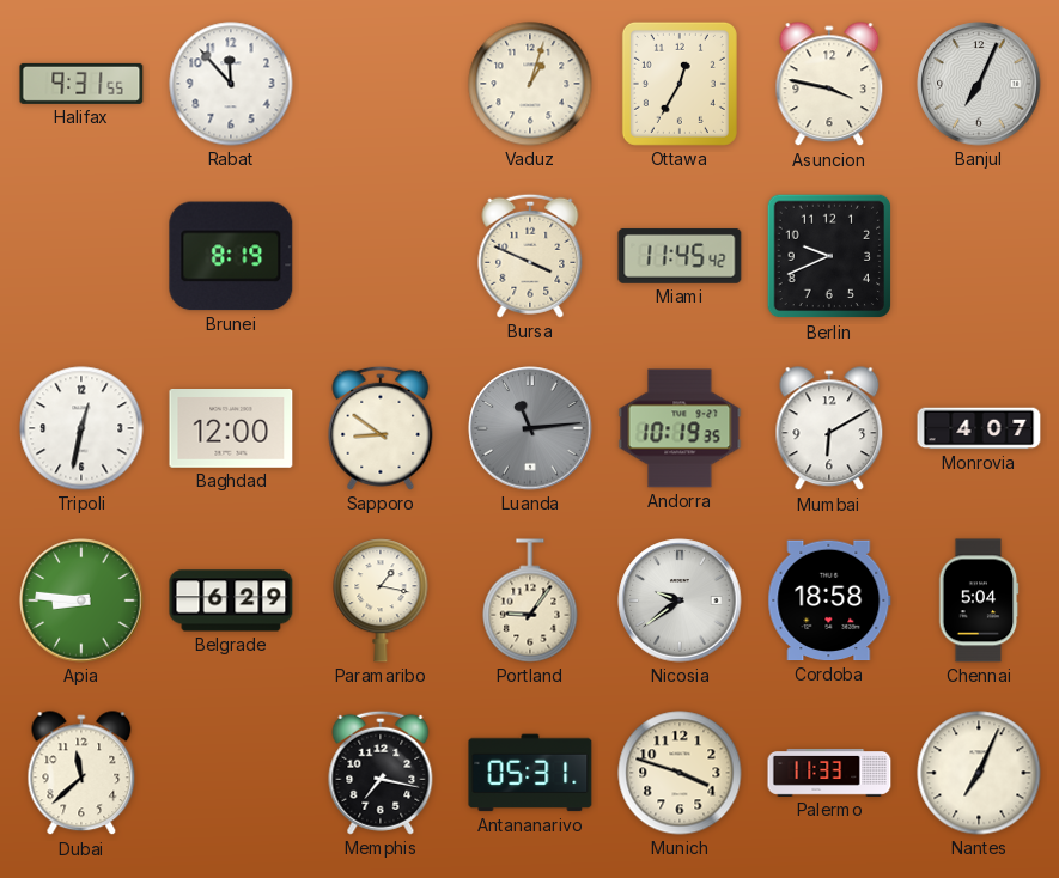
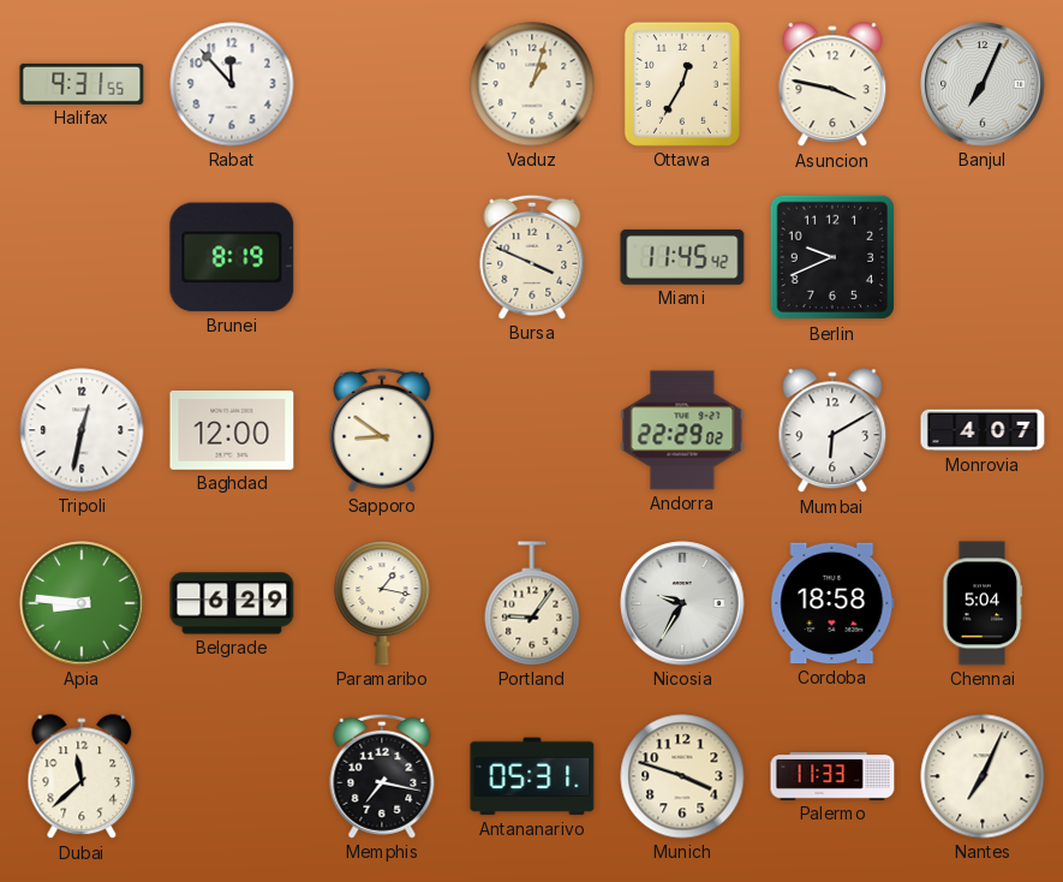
Luanda: 11:14 -> none (530, 428)
Andorra: 10:19 -> 22:29 (682, 430)
Nicosia: 9:39 -> 9:35 (682, 603)
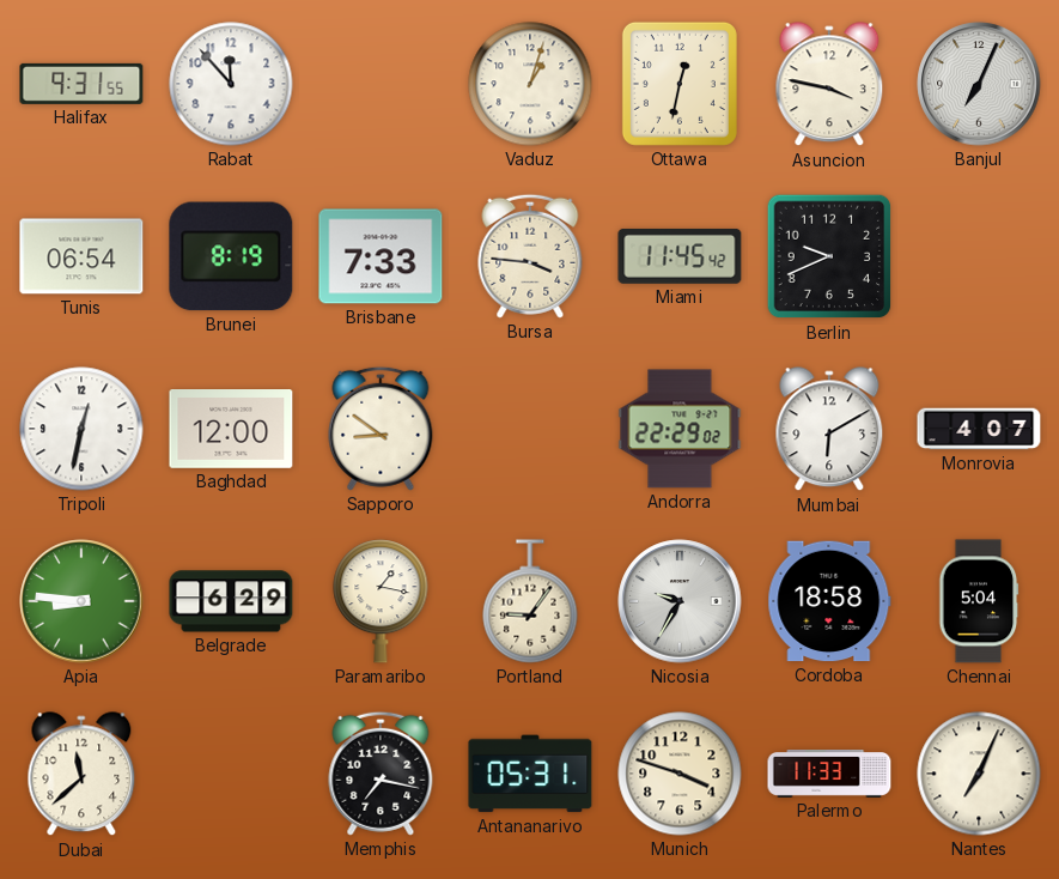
Ottawa: 12:35 -> 12:32 (680, 84)
Tunis: none -> 06:54 (81, 256)
Brisbane: none -> 7:33 (381, 256)
Bursa: 3:49 -> 3:46 (530, 256)
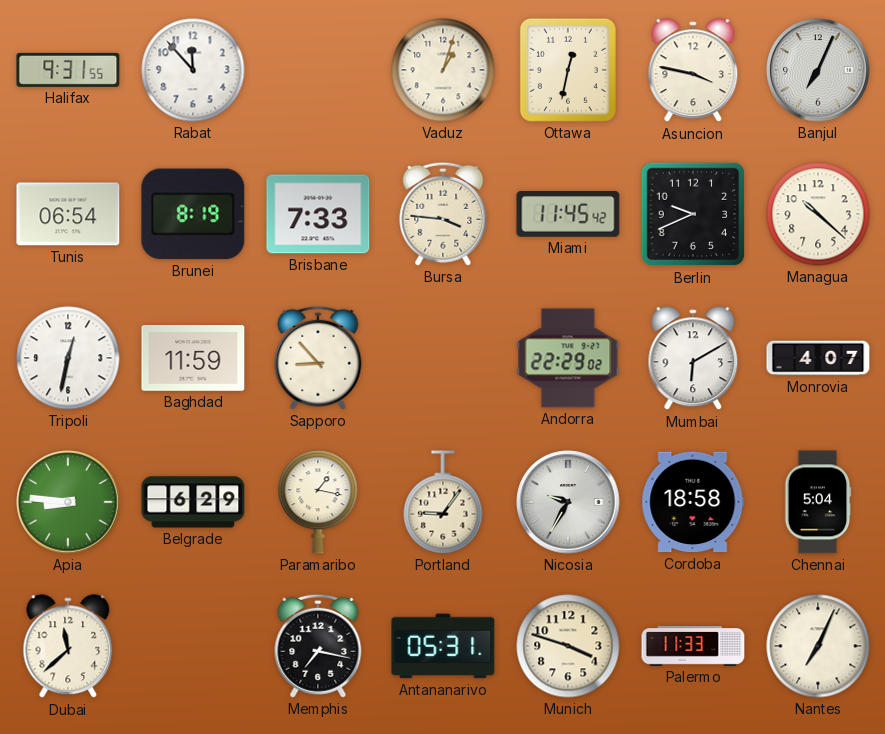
Managua: none -> 10:22 (818, 214)
Baghdad: 12:00 -> 11:59 (193, 359)
Sapporo: 8:51 -> 8:53 (318, 358)
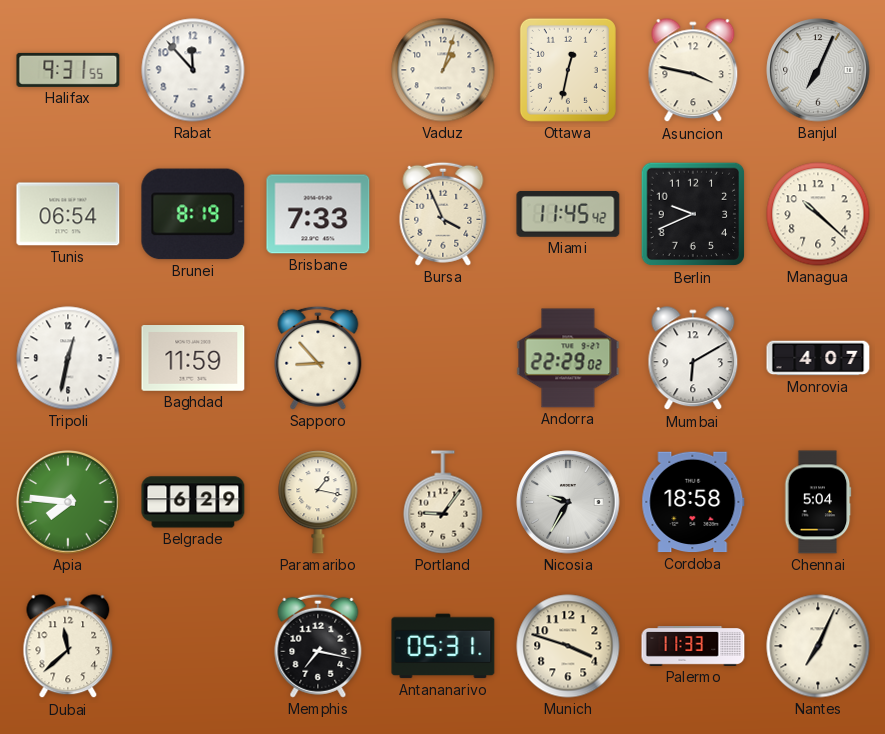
Bursa: 3:46 -> 3:56 (443, 214)
Apia: 8:46 -> 7:46 (68, 502)
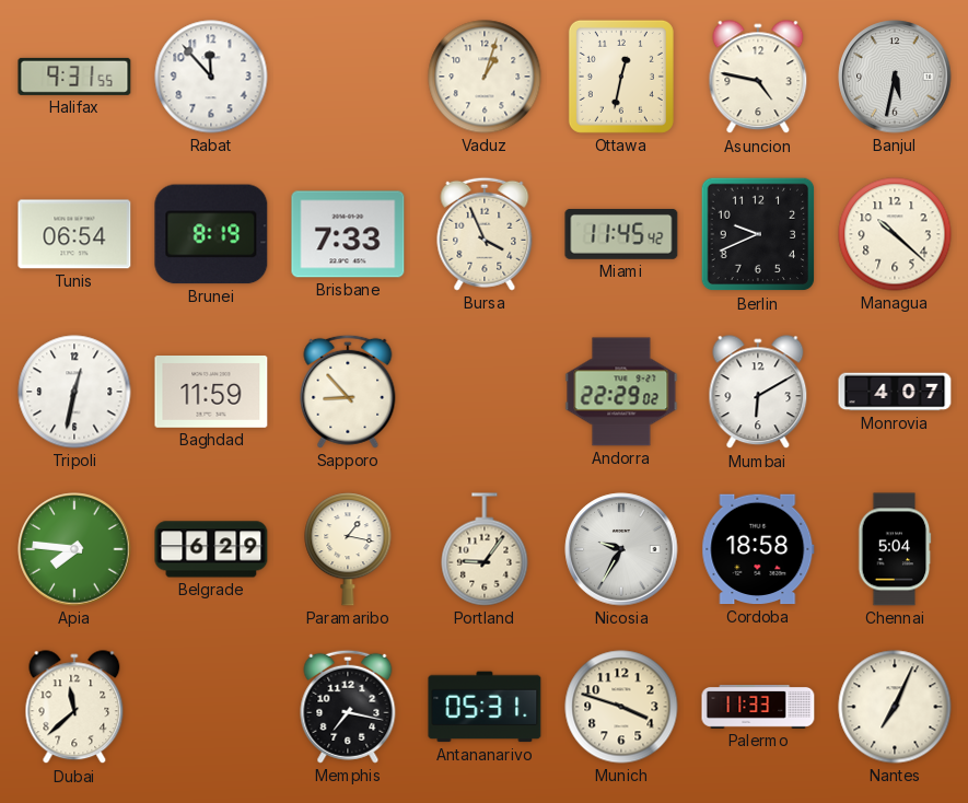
Asuncion: 3:47 -> 4:47 (758, 78)
Banjul: 7:04 -> 5:32 (895, 77)
